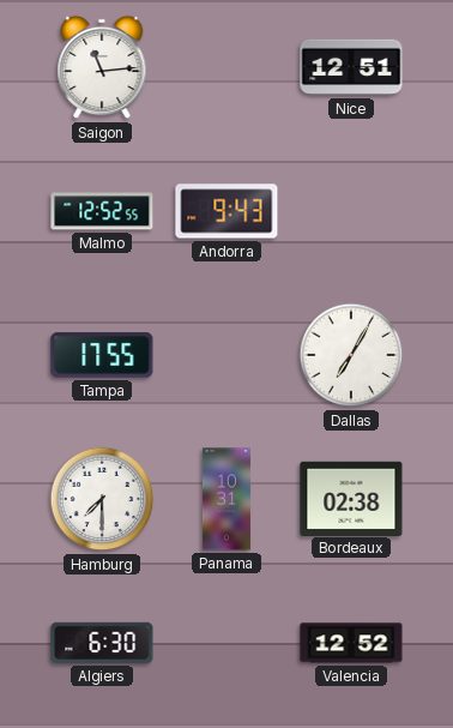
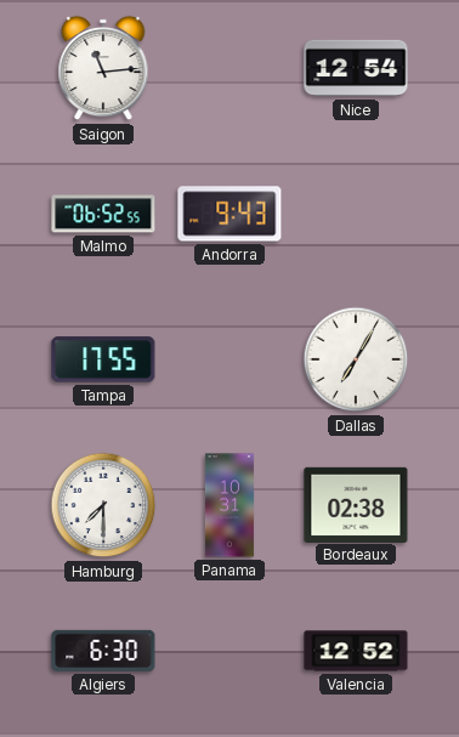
Nice: 12:51 -> 12:54 (356, 68)
Malmo: 12:52 -> 06:52 (103, 214)
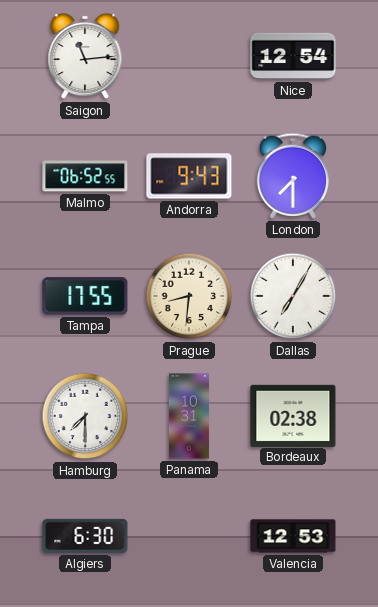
London: none -> 7:30 (293, 176)
Prague: none -> 8:31 (189, 296)
Valencia: 12:52 -> 12:53 (293, 536)
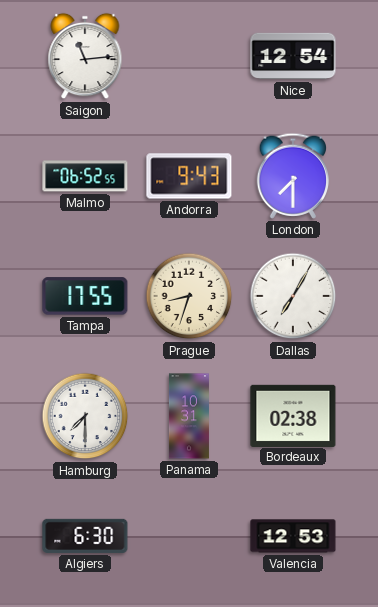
Prague: 8:31 -> 8:33 (189, 296)
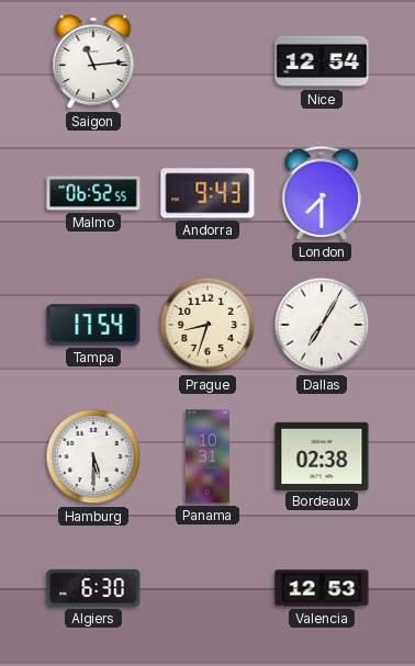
Tampa: 17:55 -> 17:54 (93, 325)
Hamburg: 7:30 -> 5:30 (93, 456)
